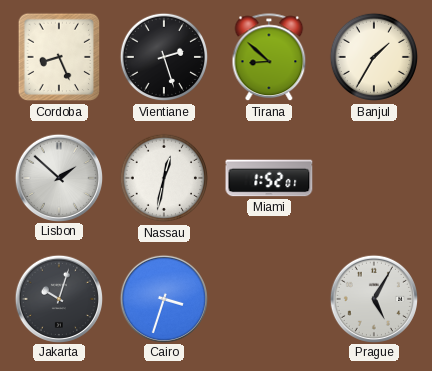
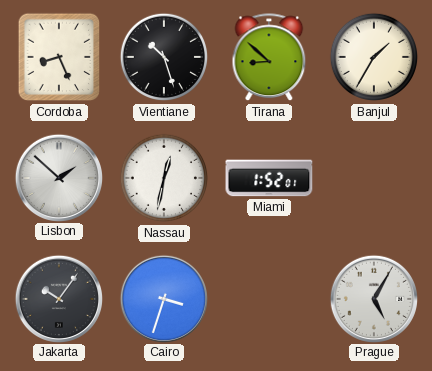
Vientiane: 2:27 -> 10:27 (164, 57)
Jakarta: 10:03 -> 10:06 (58, 298)
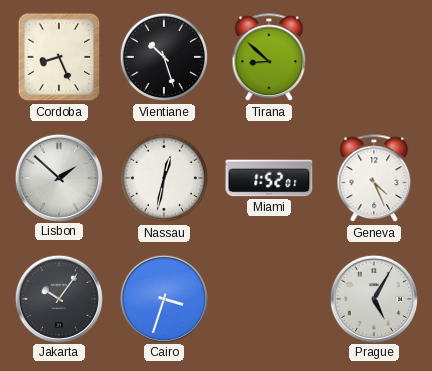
Banjul: 1:35 -> none (374, 57)
Geneva: none -> 4:26 (374, 179)
